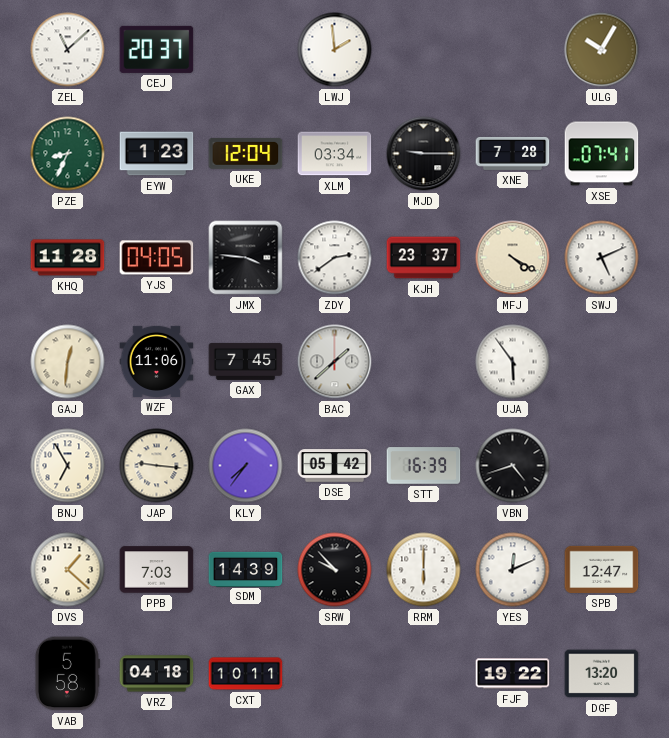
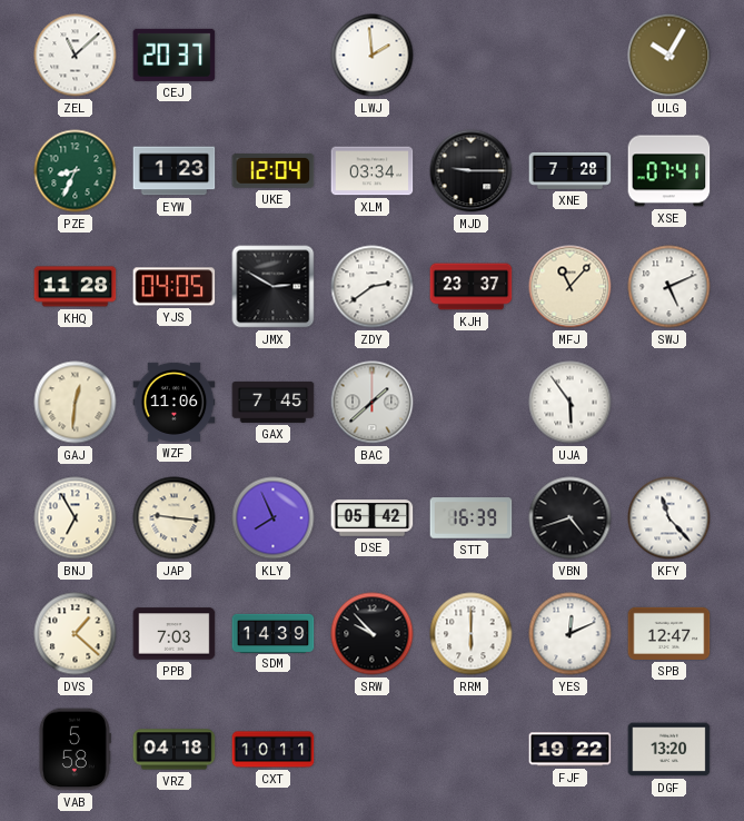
JMX: 3:46 -> 2:50 (274, 287)
MFJ: 4:20 -> 11:07 (571, 287)
KLY: 7:36 -> 7:56 (274, 518)
KFY: none -> 11:23 (669, 518)
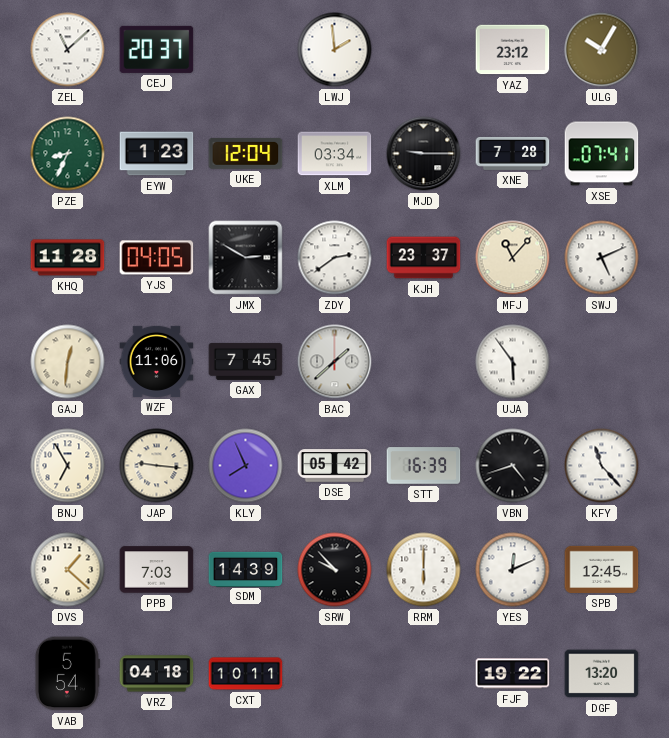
YAZ: none -> 23:12 (513, 50)
SPB: 12:47 -> 12:45 (602, 569)
VAB: 5:58 -> 5:54 (67, 674)
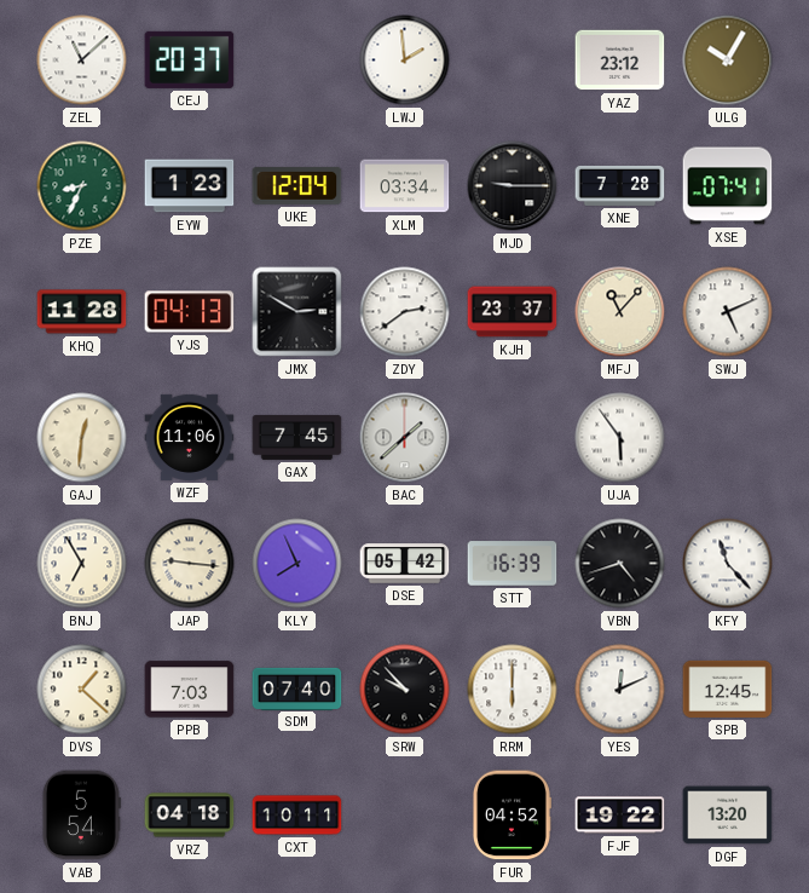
YJS: 04:05 -> 04:13 (190, 312)
SDM: 14:39 -> 07:40 (297, 689)
FUR: none -> 04:52 (512, 816)
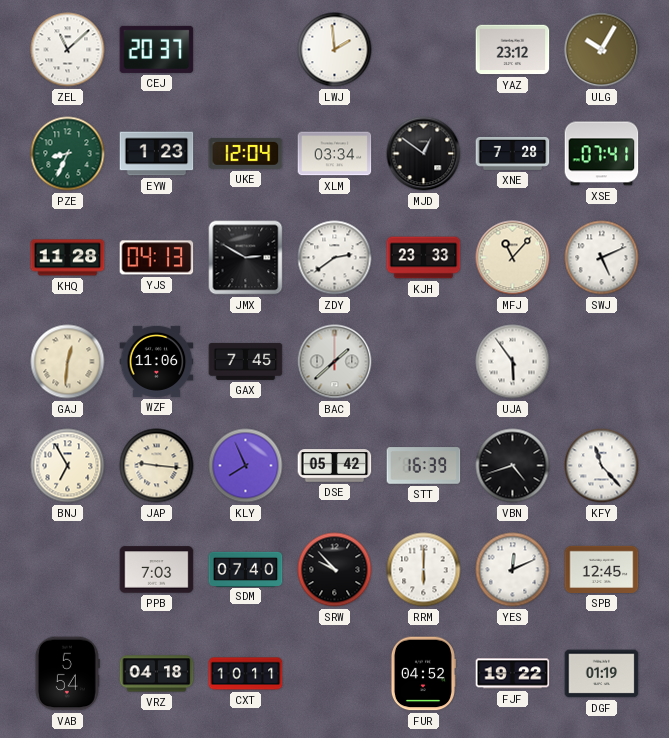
MJD: 9:15 -> 12:51 (424, 154)
KJH: 23:37 -> 23:33 (424, 258)
DVS: 1:22 -> none (82, 690)
DGF: 13:20 -> 01:19 (602, 674)
